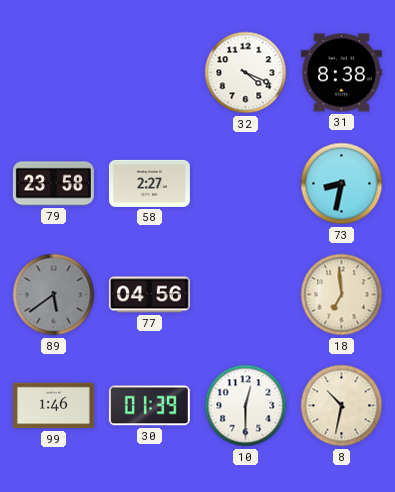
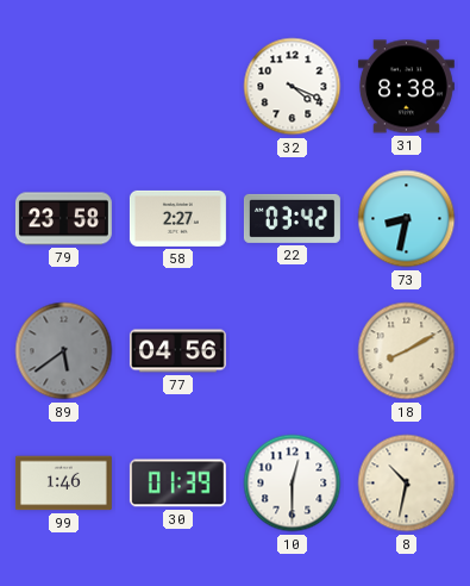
22: none -> 03:42 (292, 218)
18: 6:59 -> 8:10 (407, 351)
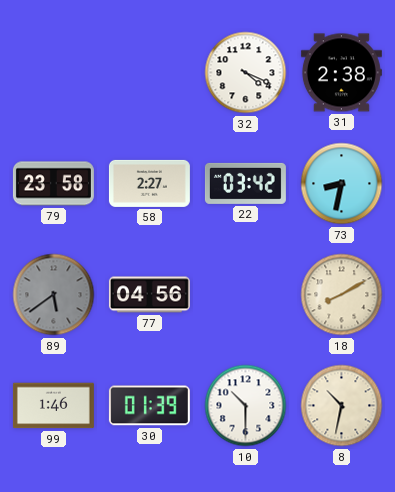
31: 8:38 -> 2:38 (341, 73)
10: 12:30 -> 10:30 (246, 406)
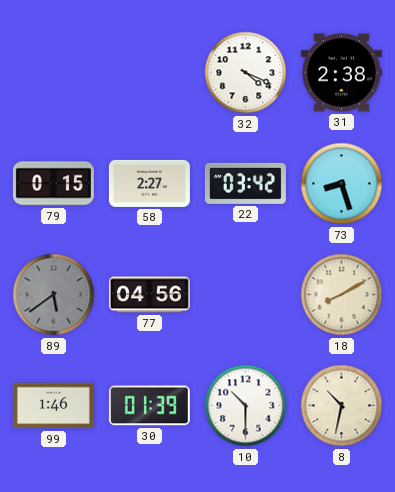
79: 23:58 -> 0:15 (53, 184)
73: 8:32 -> 8:27 (342, 184)
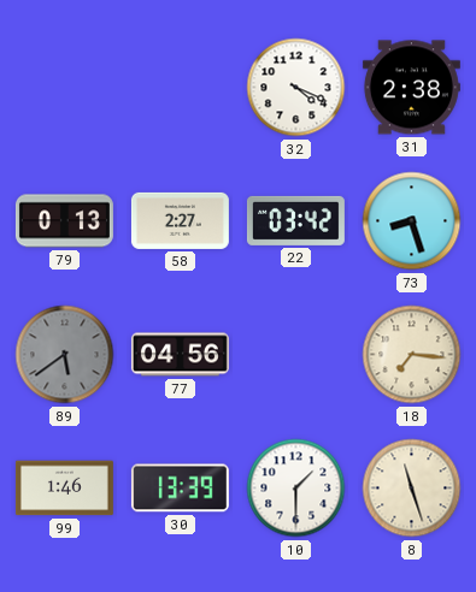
79: 0:15 -> 0:13 (64, 221)
18: 8:10 -> 7:16 (412, 355)
30: 01:39 -> 13:39 (180, 489)
10: 10:30 -> 1:30 (296, 489)
8: 10:32 -> 11:27 (412, 489)
